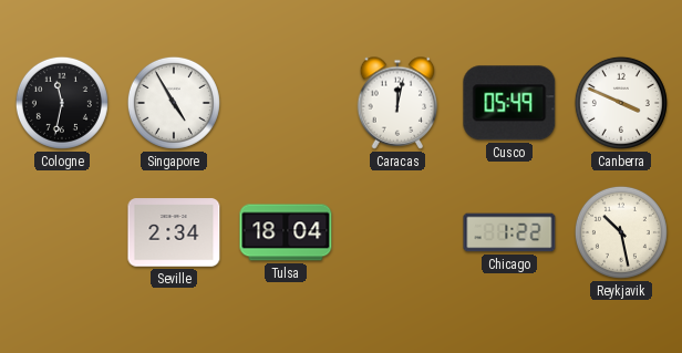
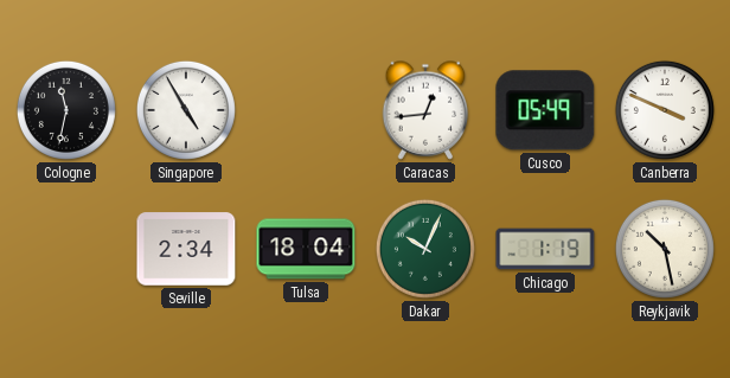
Caracas: 12:02 -> 12:44 (425, 110)
Dakar: none -> 10:04 (425, 249)
Chicago: 1:22 -> 1:19 (545, 249)
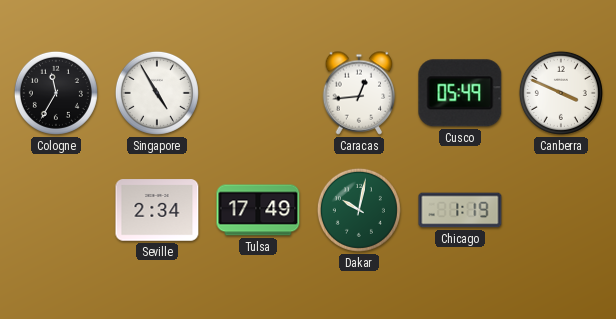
Cologne: 11:32 -> 11:35 (56, 93)
Tulsa: 18:04 -> 17:49 (258, 210)
Dakar: 10:04 -> 10:02 (359, 210)
Reykjavik: 10:28 -> none (665, 249)
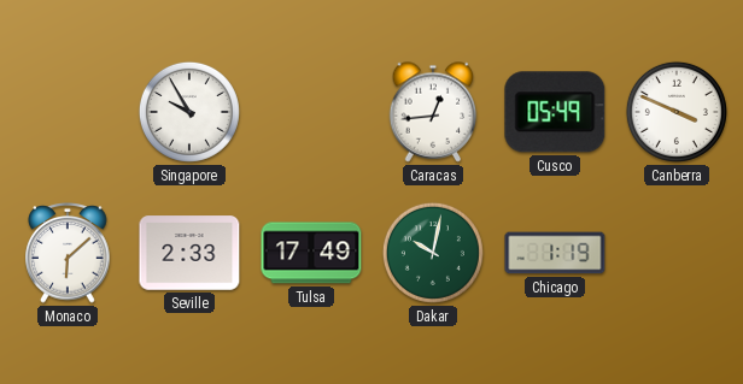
Cologne: 11:35 -> none (56, 93)
Singapore: 4:55 -> 9:55 (189, 112)
Monaco: none -> 6:08 (68, 254)
Seville: 2:34 -> 2:33 (189, 253)
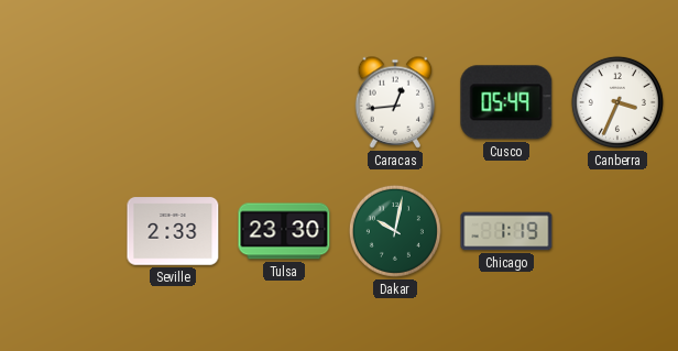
Singapore: 9:55 -> none (189, 112)
Canberra: 3:49 -> 3:34 (617, 102)
Monaco: 6:08 -> none (68, 254)
Tulsa: 17:49 -> 23:30 (284, 231)
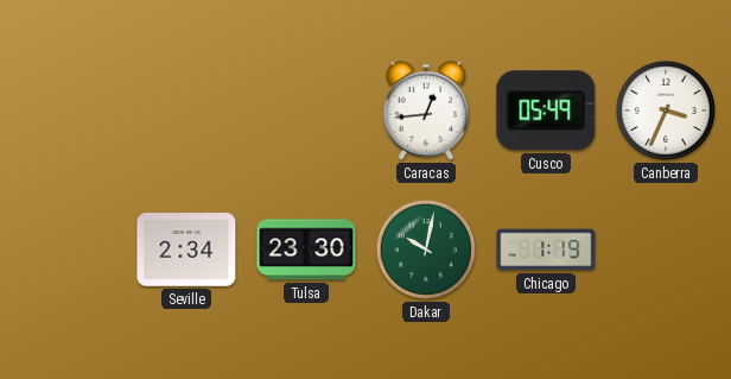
Seville: 2:33 -> 2:34 (186, 249)
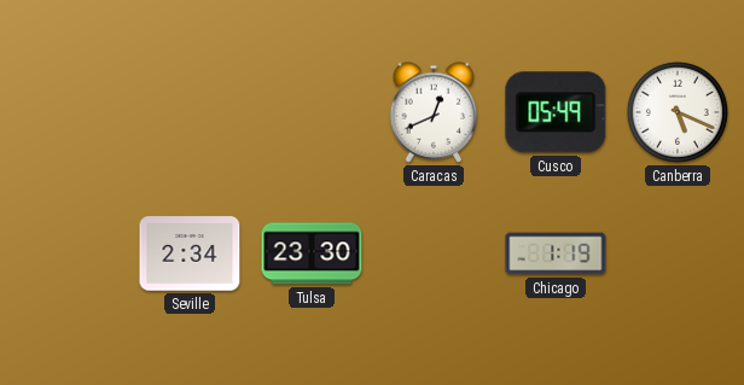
Caracas: 12:44 -> 12:41 (434, 112)
Canberra: 3:34 -> 5:19 (678, 112)
Dakar: 10:02 -> none (426, 249)
